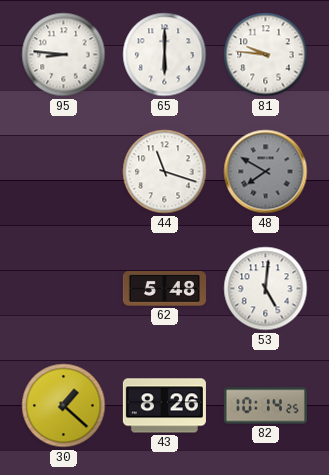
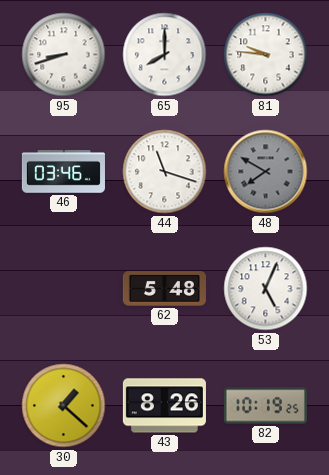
95: 8:46 -> 8:42 (64, 55)
65: 6:00 -> 8:00 (165, 55)
46: none -> 03:46 (63, 172)
53: 5:01 -> 5:04 (266, 289)
82: 10:14 -> 10:19 (265, 406)
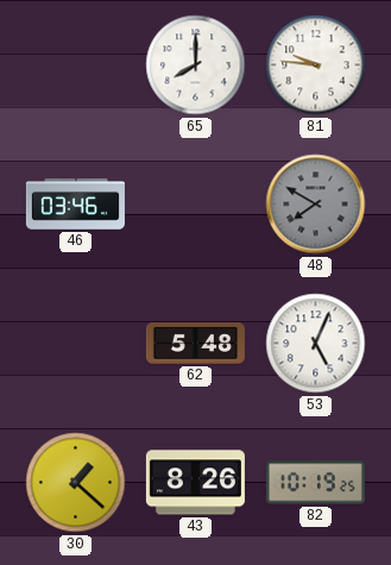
95: 8:42 -> none (64, 55)
44: 11:18 -> none (165, 172)
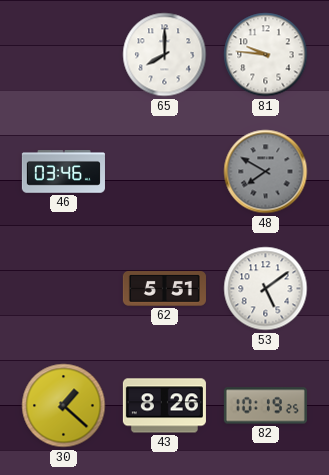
62: 5:48 -> 5:51 (164, 289)
53: 5:04 -> 5:09 (266, 289)
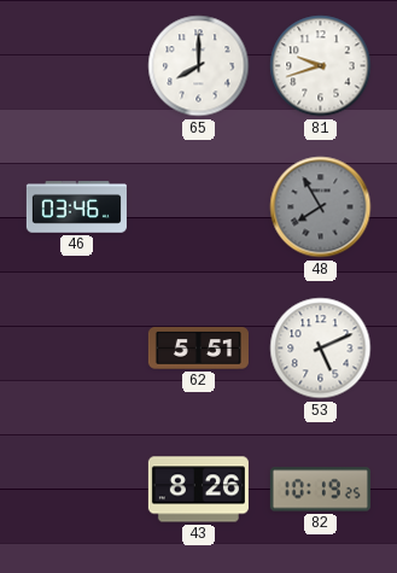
81: 9:46 -> 9:42 (321, 66)
48: 7:50 -> 7:55 (321, 207)
53: 5:09 -> 5:11 (321, 349)
30: 1:22 -> none (64, 406)
